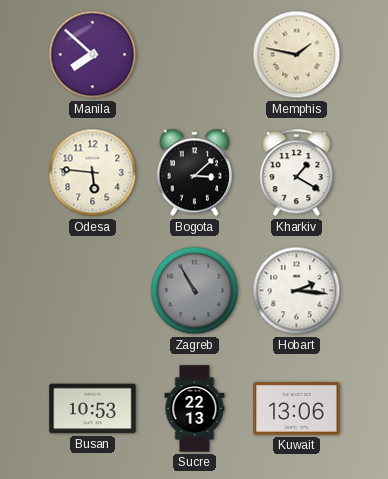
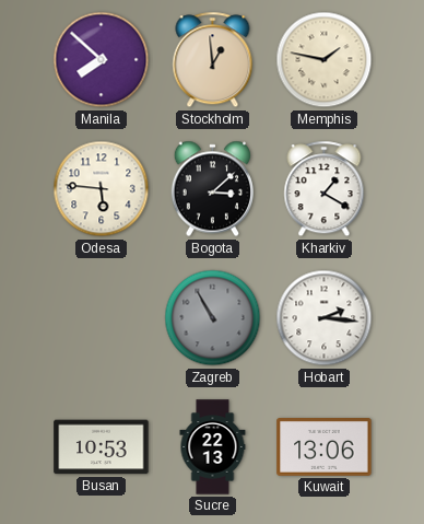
Stockholm: none -> 12:59 (213, 60)
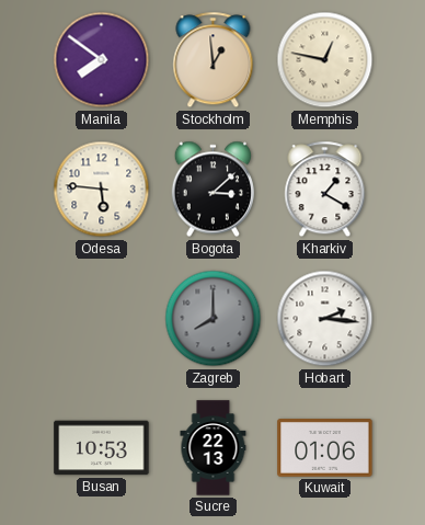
Manila: 7:52 -> 7:51 (102, 60)
Memphis: 1:47 -> 12:47 (325, 60)
Zagreb: 10:55 -> 8:00 (214, 319)
Kuwait: 13:06 -> 01:06 (325, 448)
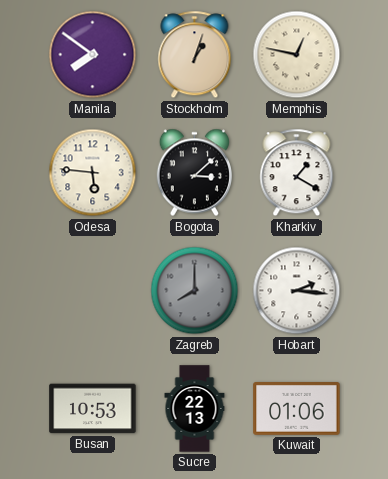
Stockholm: 12:59 -> 1:03 (195, 55)
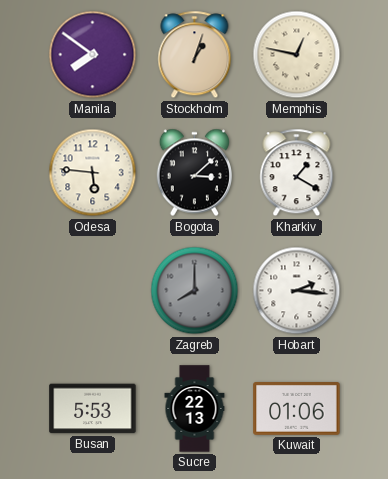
Busan: 10:53 -> 5:53 (93, 409)
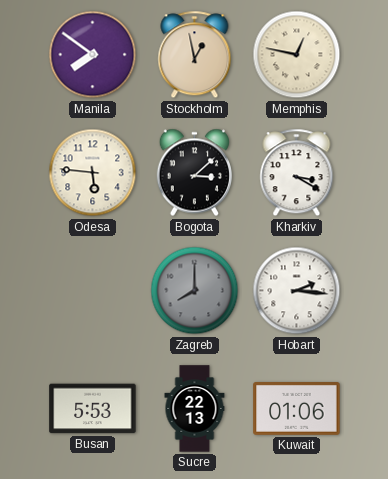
Stockholm: 1:03 -> 12:58 (195, 55)
Kharkiv: 1:20 -> 3:20 (297, 173)
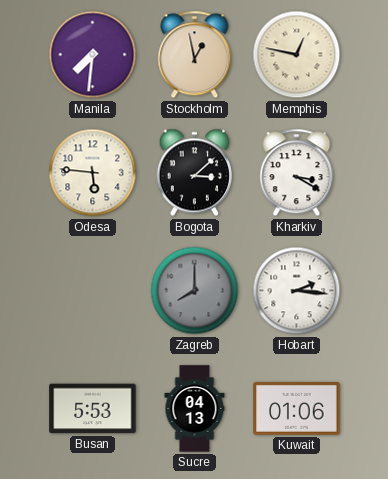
Manila: 7:51 -> 7:31 (93, 55)
Sucre: 22:13 -> 04:13 (195, 409)
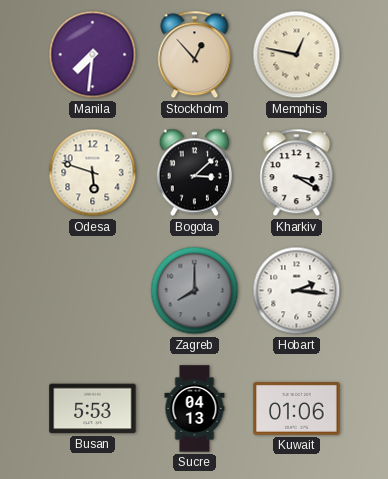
Stockholm: 12:58 -> 12:53 (195, 55)
Odesa: 5:46 -> 5:48 (93, 173)
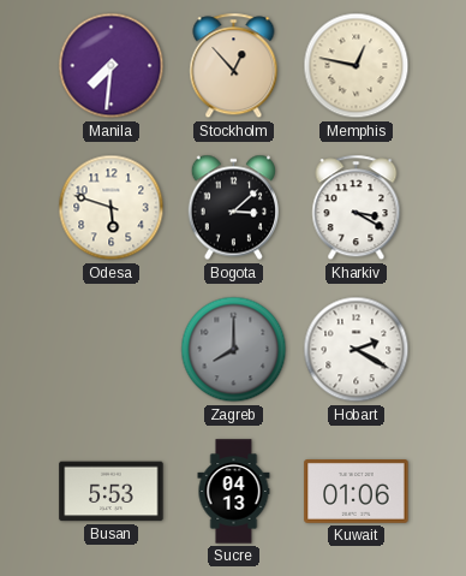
Hobart: 2:16 -> 2:20 (357, 350)
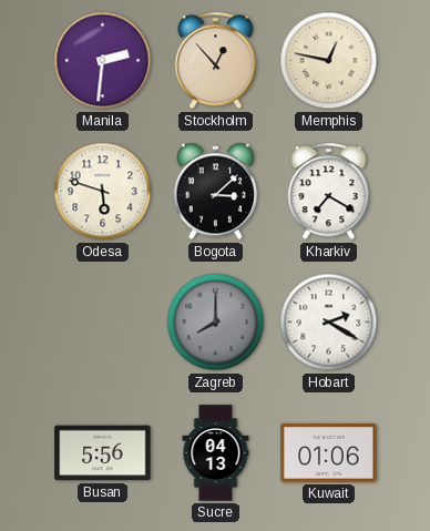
Manila: 7:31 -> 2:31 (103, 61)
Kharkiv: 3:20 -> 7:20 (329, 192)
Busan: 5:53 -> 5:56 (103, 453)
